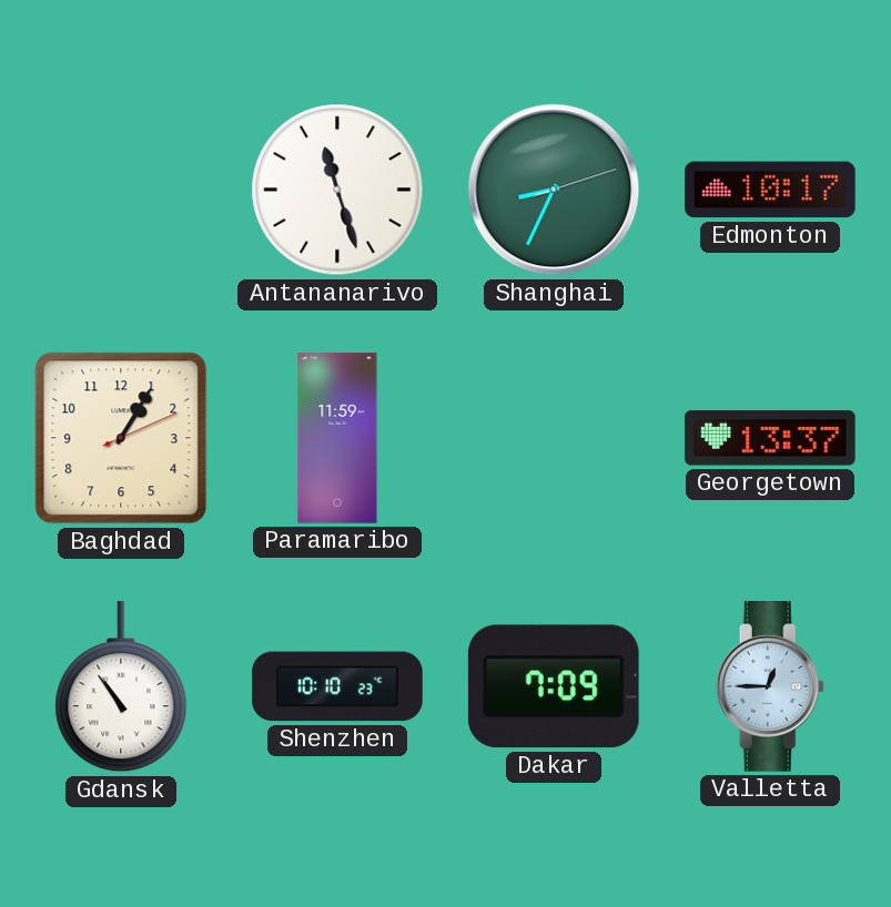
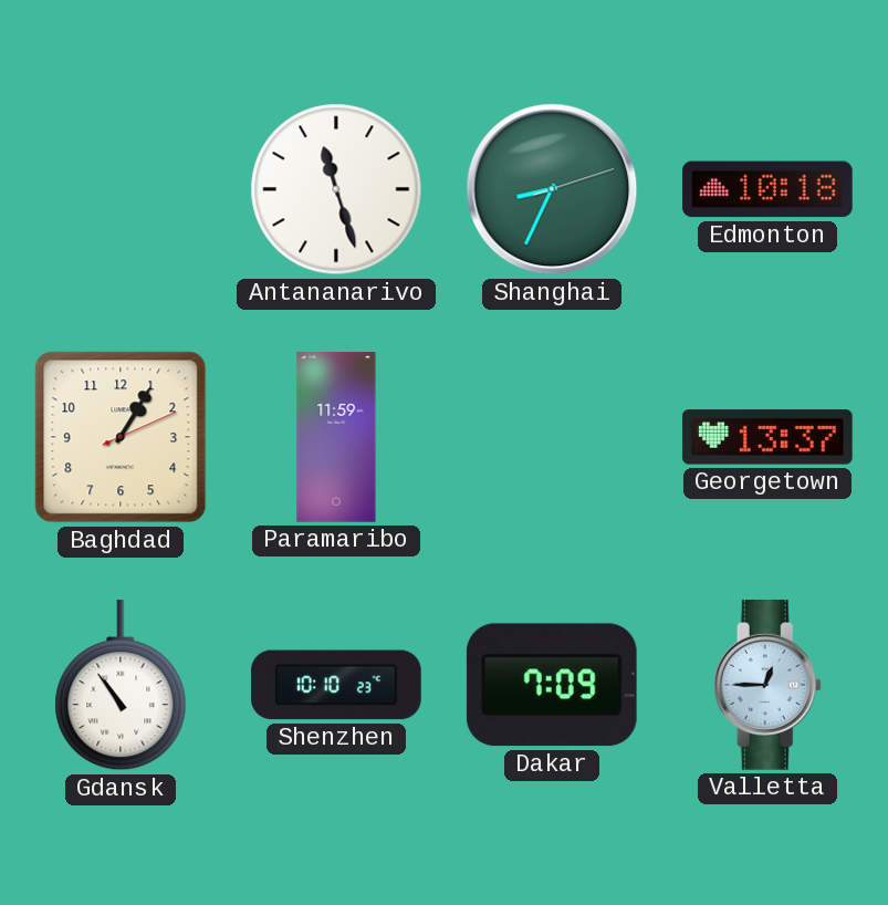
Edmonton: 10:17 -> 10:18 (769, 189)
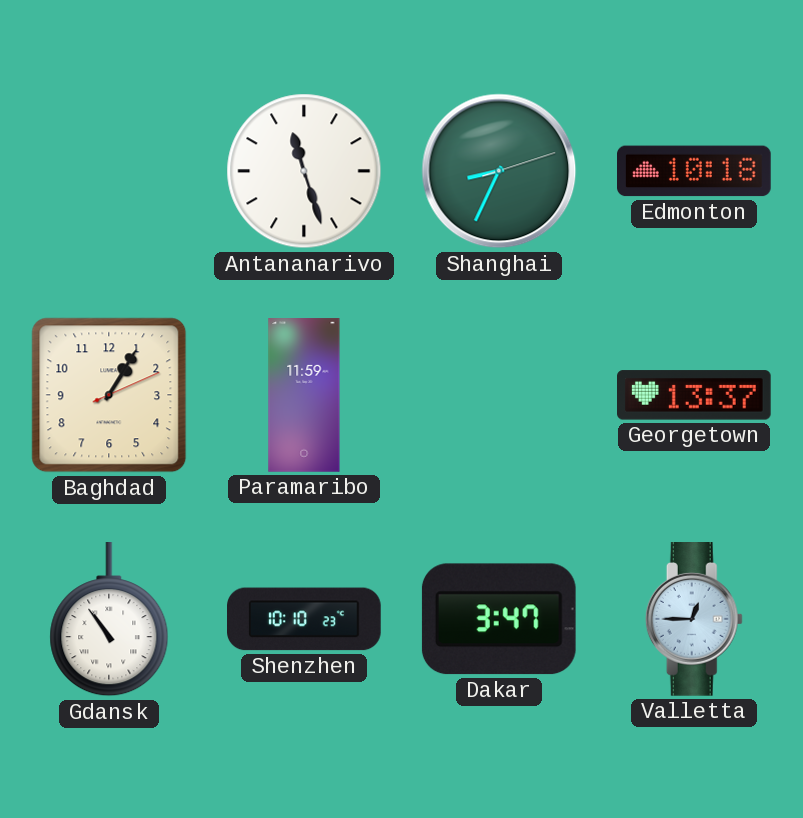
Dakar: 7:09 -> 3:47 (499, 619)
